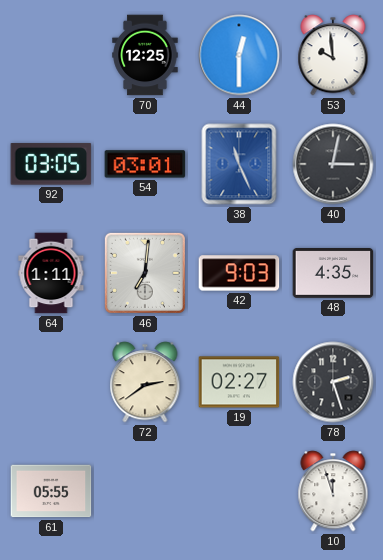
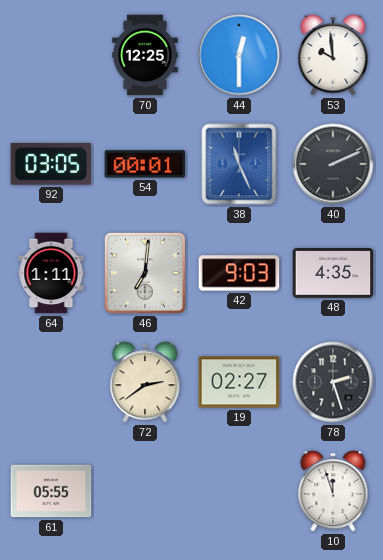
54: 03:01 -> 00:01 (145, 164)
40: 3:02 -> 2:11 (333, 164)
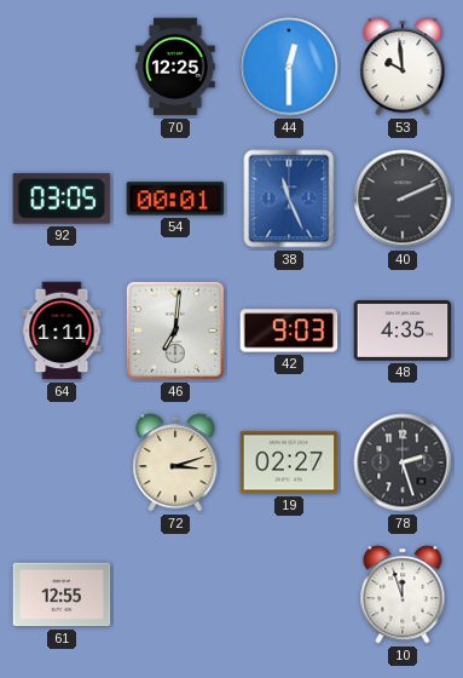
72: 2:39 -> 3:12 (175, 462)
61: 05:55 -> 12:55 (62, 594)
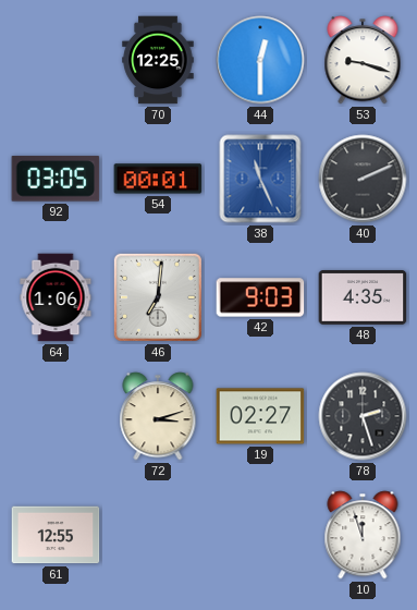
53: 9:59 -> 9:18 (363, 60)
64: 1:11 -> 1:06 (56, 297)
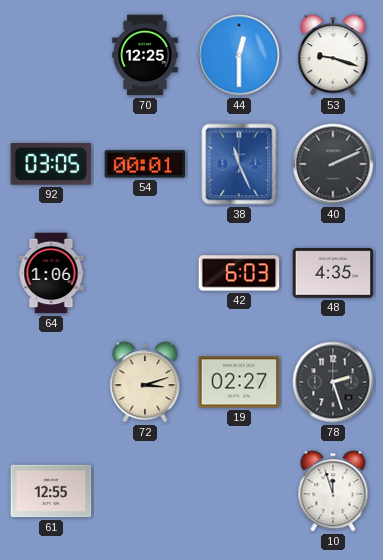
46: 7:01 -> none (158, 297)
42: 9:03 -> 6:03 (239, 273)
